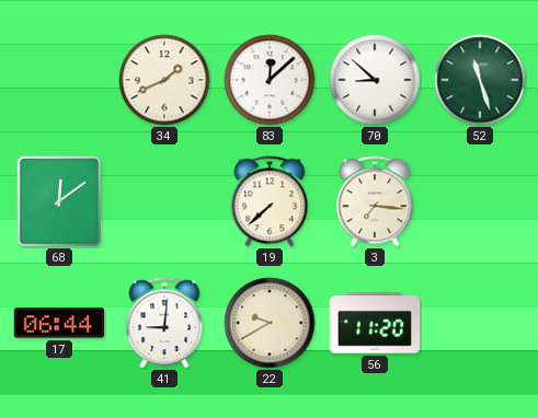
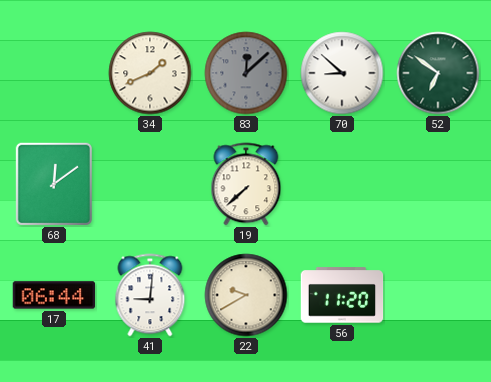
83 dial: white -> grey (246, 73)
52: 11:27 -> 6:51 (438, 73)
3: 7:16 -> none (375, 201)
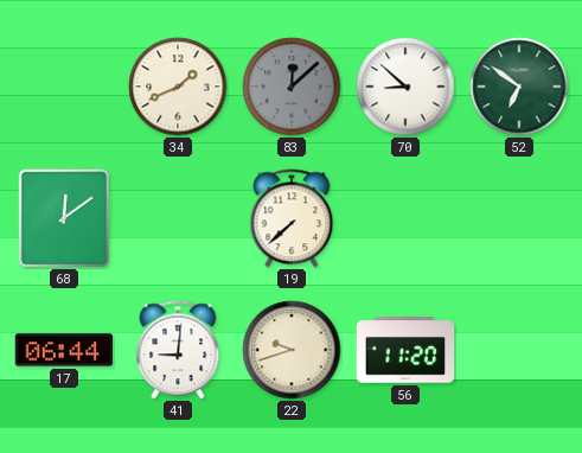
22: 9:40 -> 9:42 (292, 350)
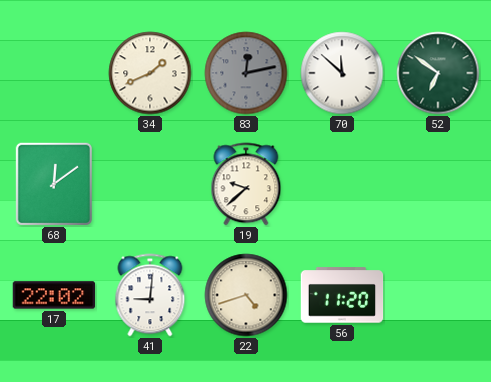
83: 12:08 -> 12:13 (246, 73)
70: 8:52 -> 11:52 (342, 73)
19: 7:38 -> 9:38 (246, 184)
17: 06:44 -> 22:02 (54, 295)
22: 9:42 -> 4:42 (246, 295)
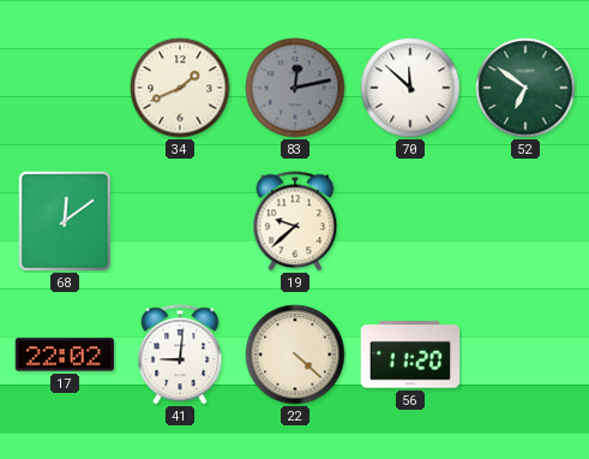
22: 4:42 -> 4:22 (295, 354)
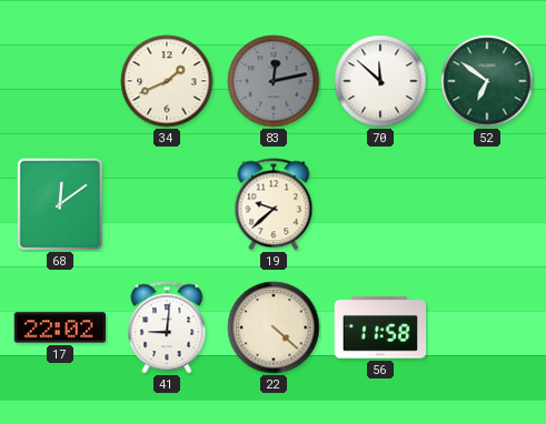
56: 11:20 -> 11:58 (380, 327)
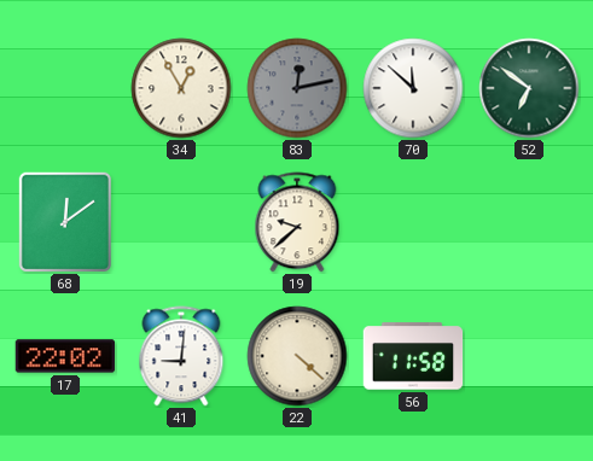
34: 1:41 -> 12:55 (181, 88)
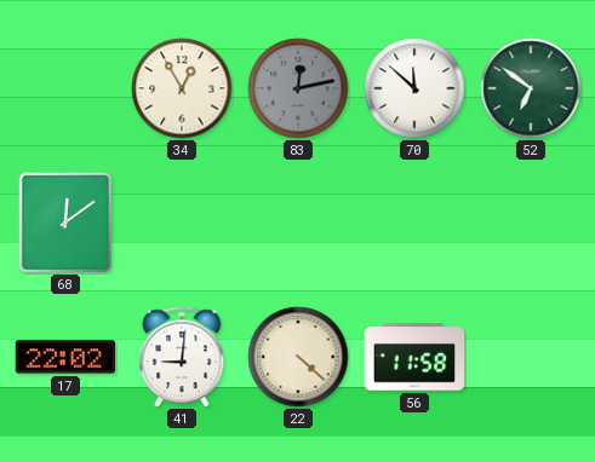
19: 9:38 -> none (297, 222)
